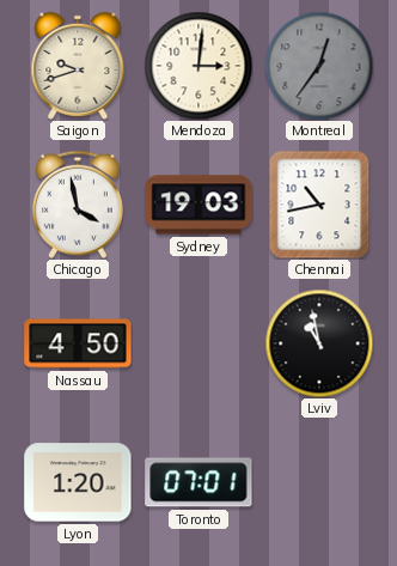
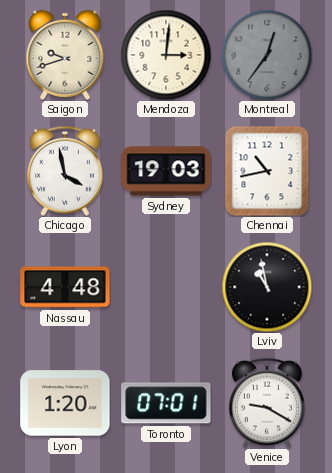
Nassau: 4:50 -> 4:48 (65, 287)
Venice: none -> 9:20 (267, 403)
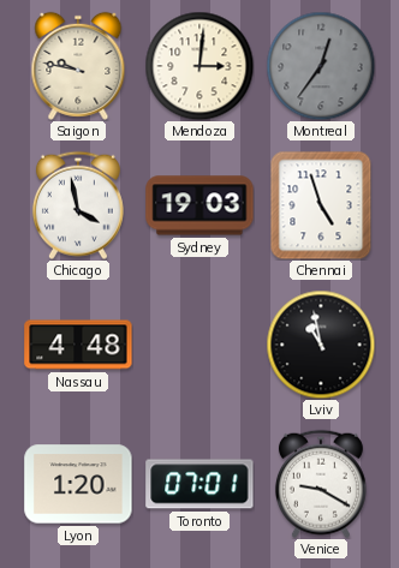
Saigon: 9:42 -> 9:47 (78, 66)
Chennai: 10:43 -> 4:57 (321, 205)
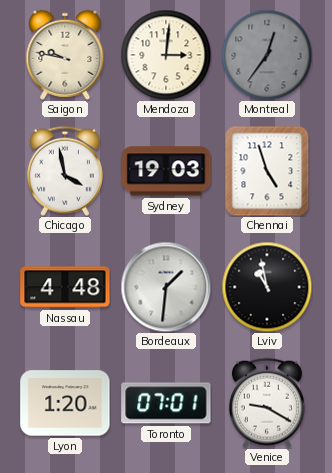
Bordeaux: none -> 1:31 (166, 287)
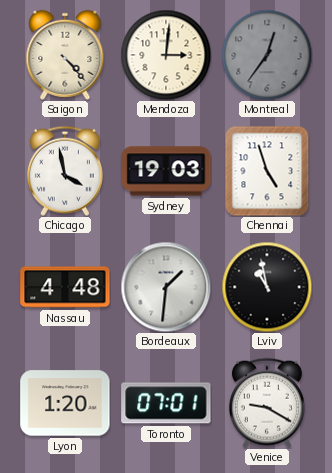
Saigon: 9:47 -> 4:23 (65, 55)
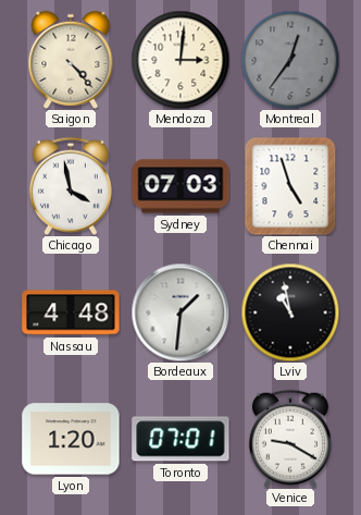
Sydney: 19:03 -> 07:03 (180, 186)
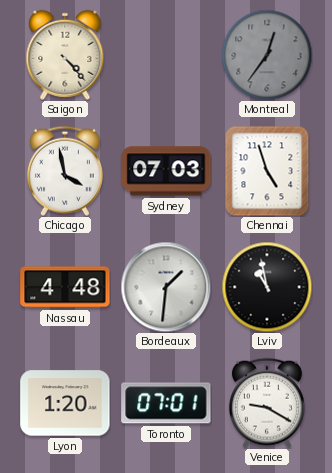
Mendoza: 3:01 -> none (180, 60)
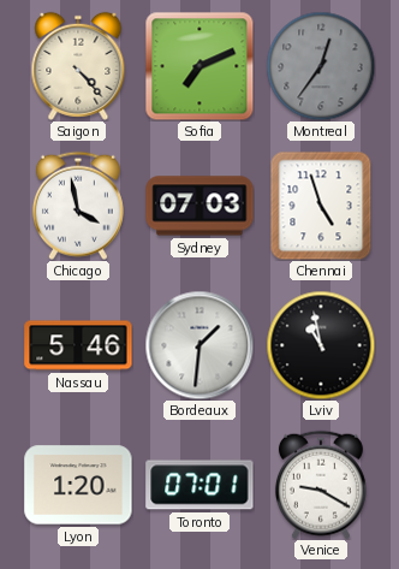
Sofia: none -> 7:11 (199, 66)
Nassau: 4:48 -> 5:46 (78, 345)
